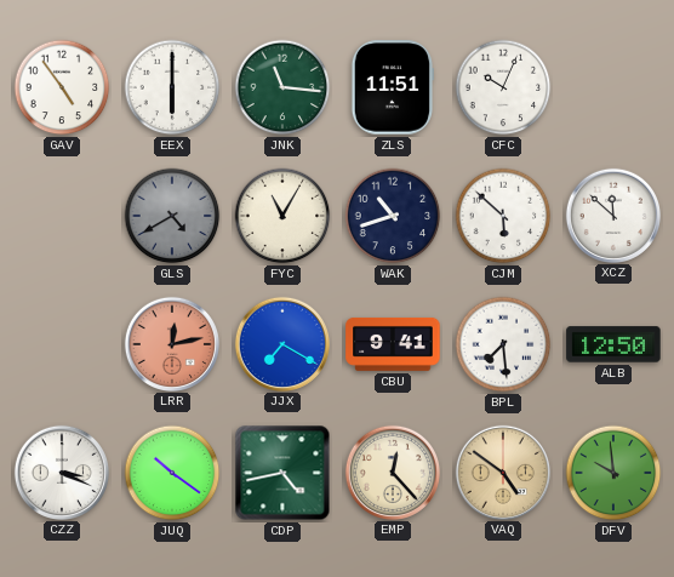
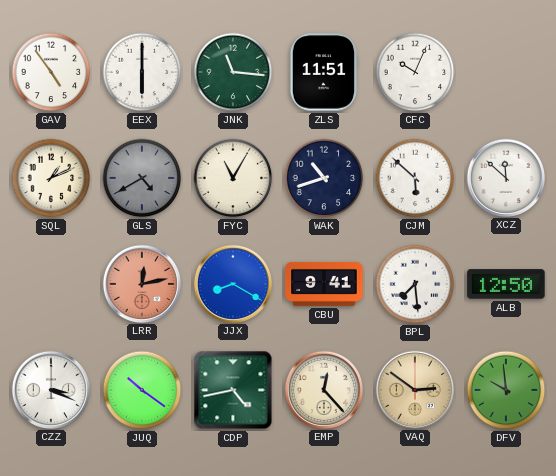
SQL: none -> 1:11 (51, 178)
JJX: 7:20 -> 8:20 (232, 283)
VAQ: 4:51 -> 2:51 (414, 389)
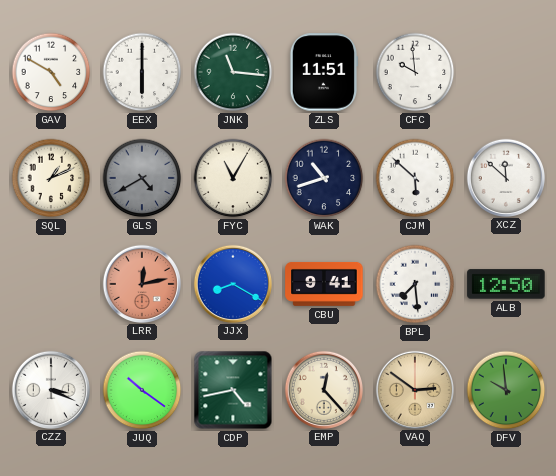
GAV: 4:54 -> 4:50 (51, 72)
CFC: 10:04 -> 9:59 (415, 72)
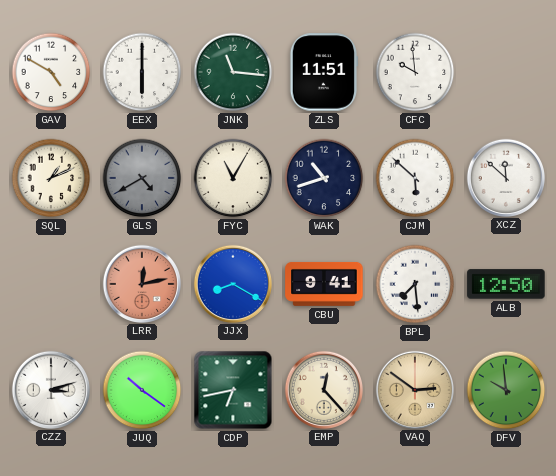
CZZ: 3:19 -> 3:12 (50, 389)
CDP: 4:43 -> 6:43 (233, 390)
